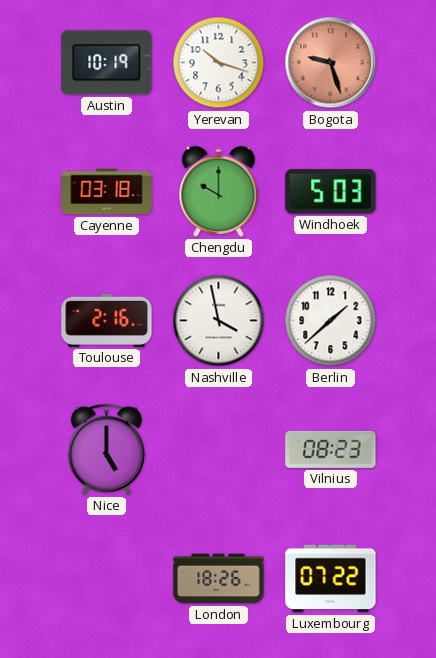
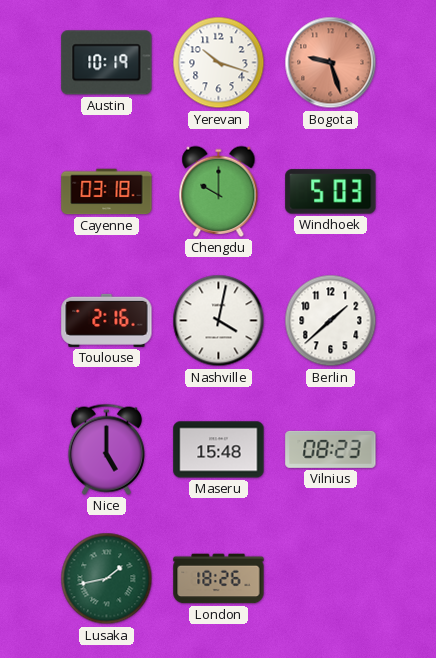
Nashville: 3:58 -> 4:02 (219, 321)
Maseru: none -> 15:48 (219, 450)
Lusaka: none -> 1:43 (107, 579)
Luxembourg: 07:22 -> none (331, 579)
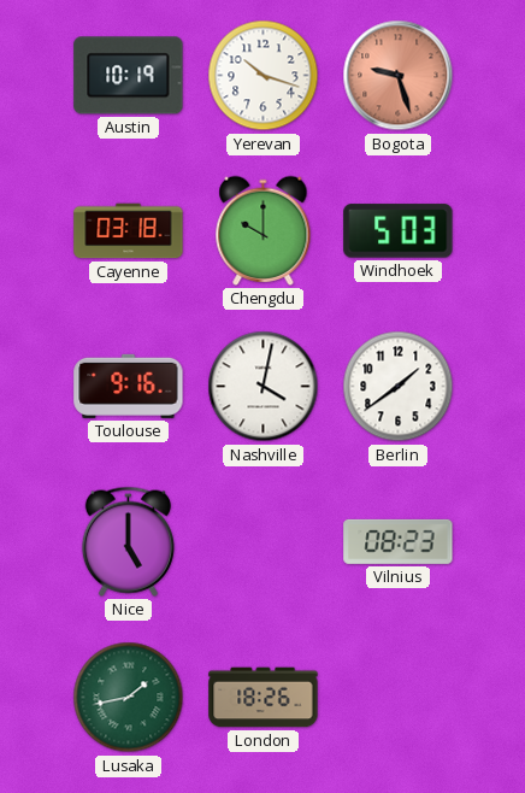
Toulouse: 2:16 -> 9:16 (129, 386)
Berlin: 1:38 -> 1:39 (399, 387)
Maseru: 15:48 -> none (219, 450)
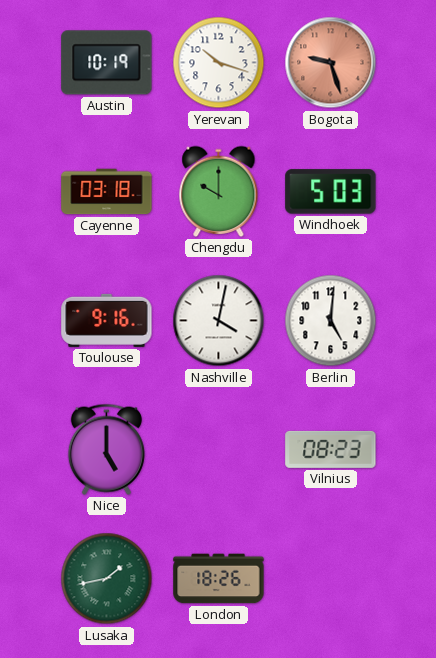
Berlin: 1:39 -> 5:01 (331, 321)
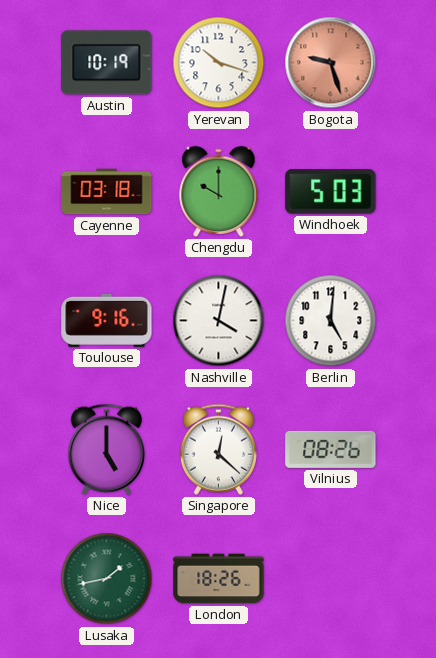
Singapore: none -> 12:22 (218, 449)
Vilnius: 08:23 -> 08:26 (331, 449)
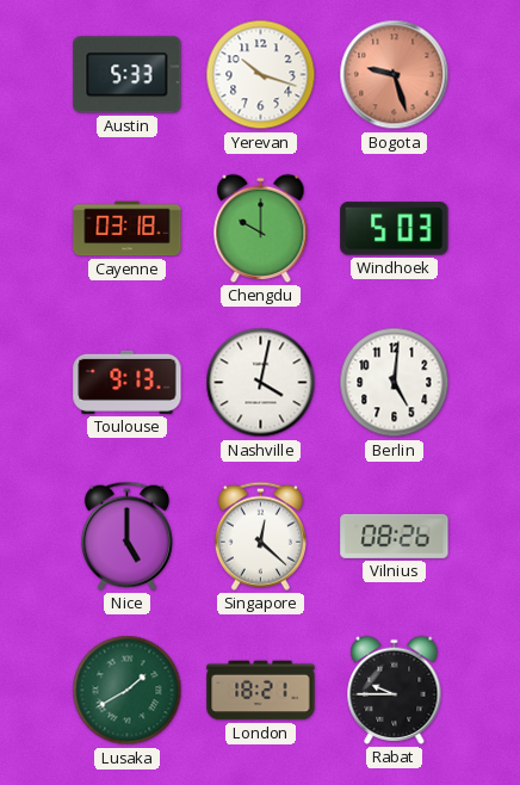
Austin: 10:19 -> 5:33 (128, 75)
Toulouse: 9:16 -> 9:13 (128, 382)
Lusaka: 1:43 -> 1:40 (128, 691)
London: 18:26 -> 18:21 (261, 691)
Rabat: none -> 9:45 (395, 690)
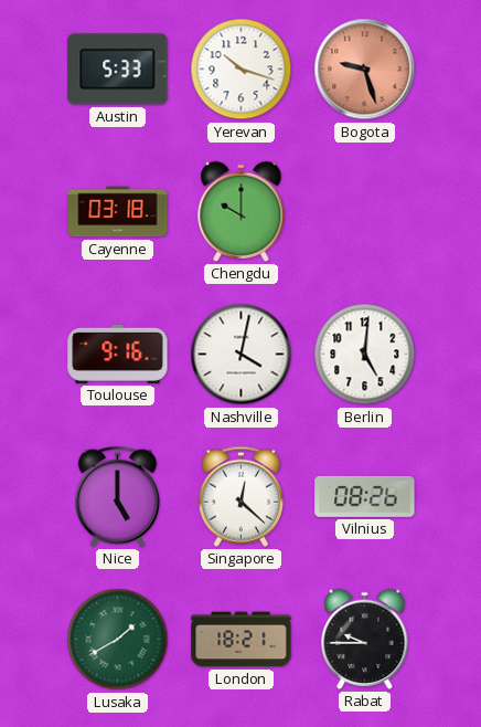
Windhoek: 5:03 -> none (395, 229)
Toulouse: 9:13 -> 9:16 (118, 354)
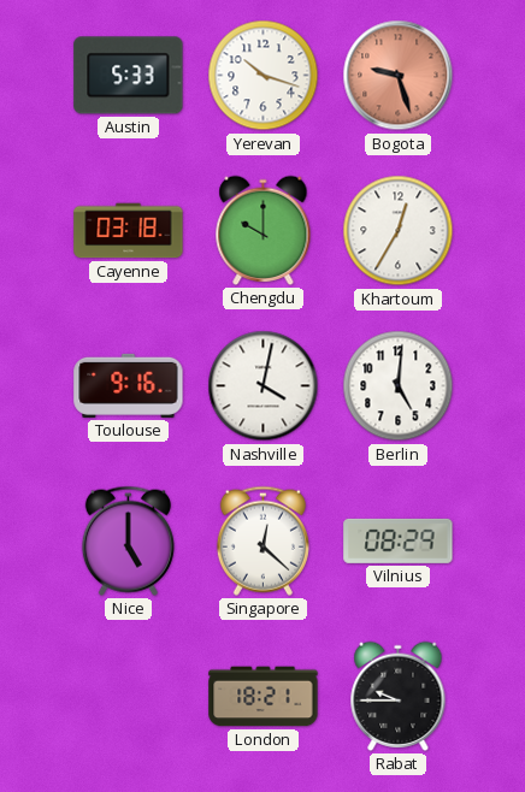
Khartoum: none -> 12:35 (399, 231)
Vilnius: 08:26 -> 08:29 (399, 540)
Lusaka: 1:40 -> none (118, 640)
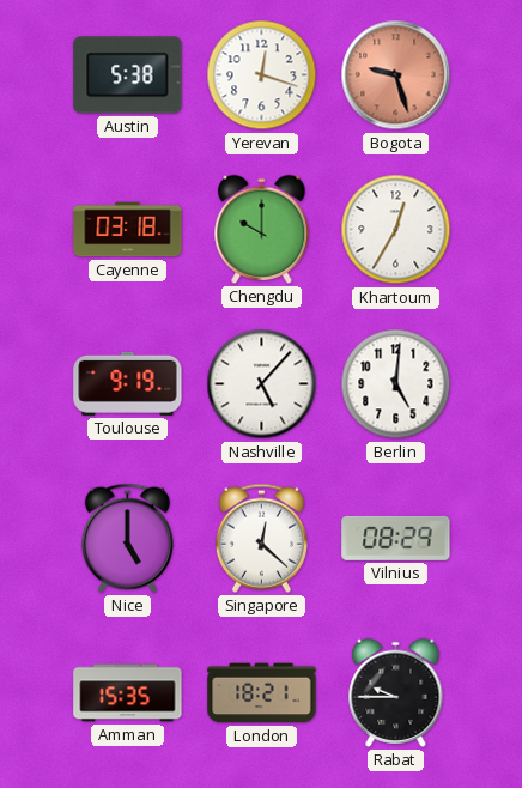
Austin: 5:33 -> 5:38 (128, 75)
Yerevan: 10:18 -> 12:18 (262, 75)
Toulouse: 9:16 -> 9:19 (128, 383)
Nashville: 4:02 -> 5:07 (262, 384)
Amman: none -> 15:35 (128, 693)
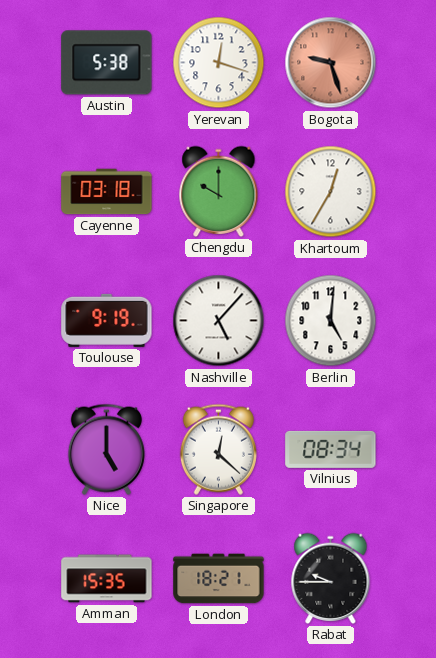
Vilnius: 08:29 -> 08:34 (331, 449)
